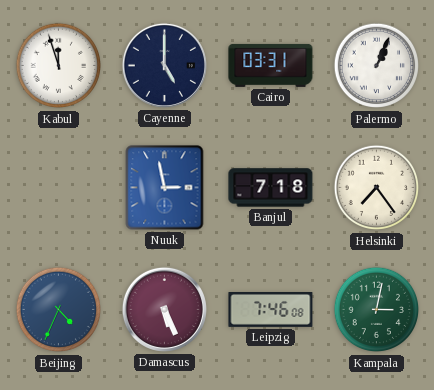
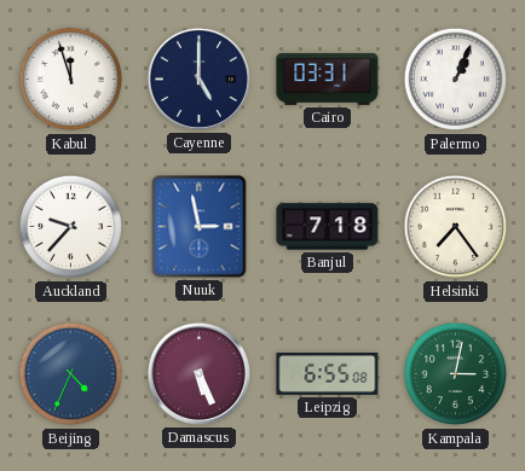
Auckland: none -> 9:37 (71, 227)
Leipzig: 7:46 -> 6:55 (328, 374)
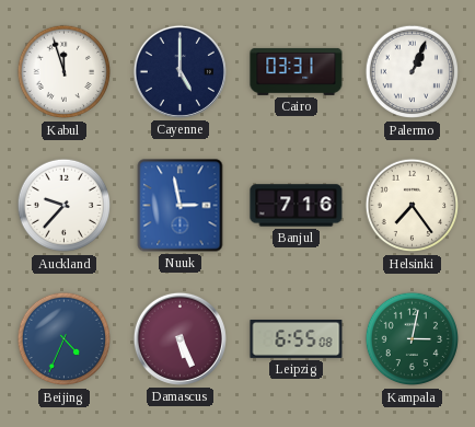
Banjul: 7:18 -> 7:16 (297, 206)
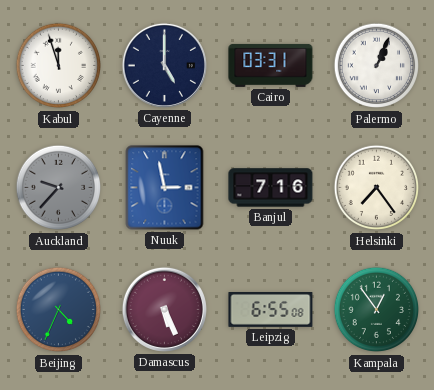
Auckland dial: white -> grey (59, 188)
Kampala: 3:02 -> 12:54 (377, 310)
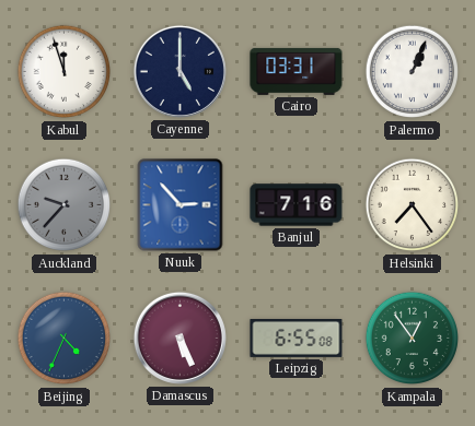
Nuuk: 2:58 -> 2:53 (181, 205)
